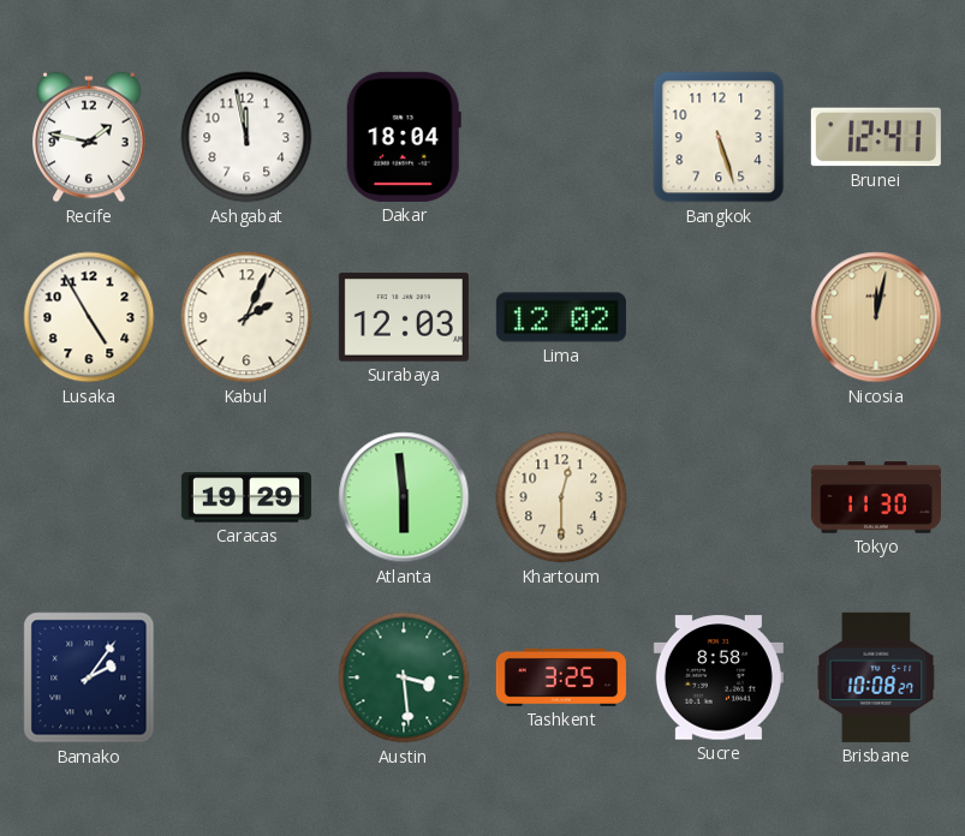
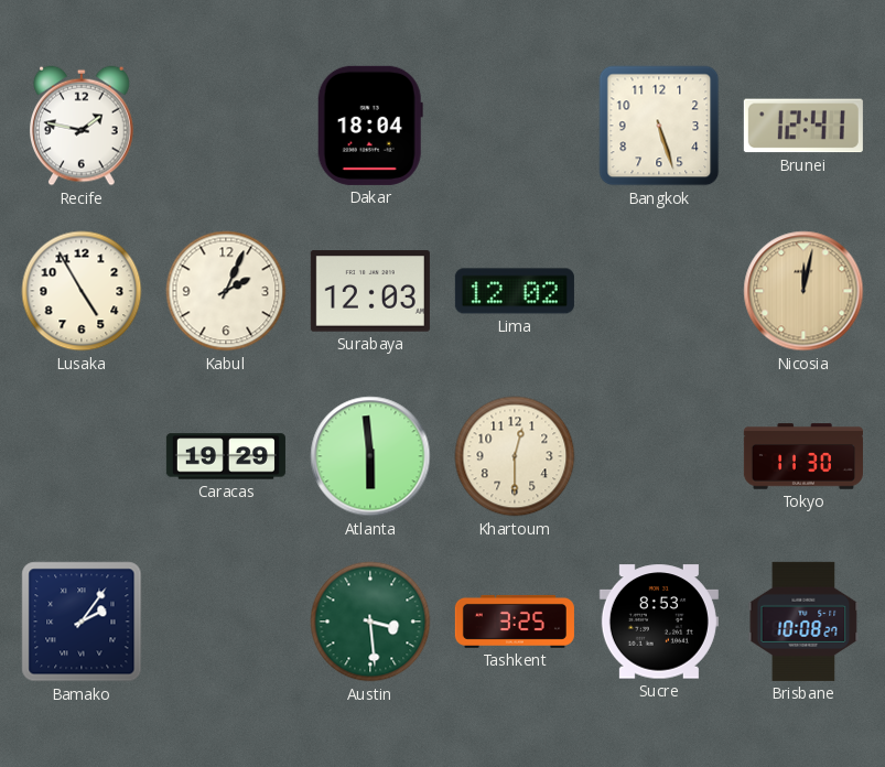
Ashgabat: 11:58 -> none (246, 137)
Sucre: 8:58 -> 8:53 (659, 622)
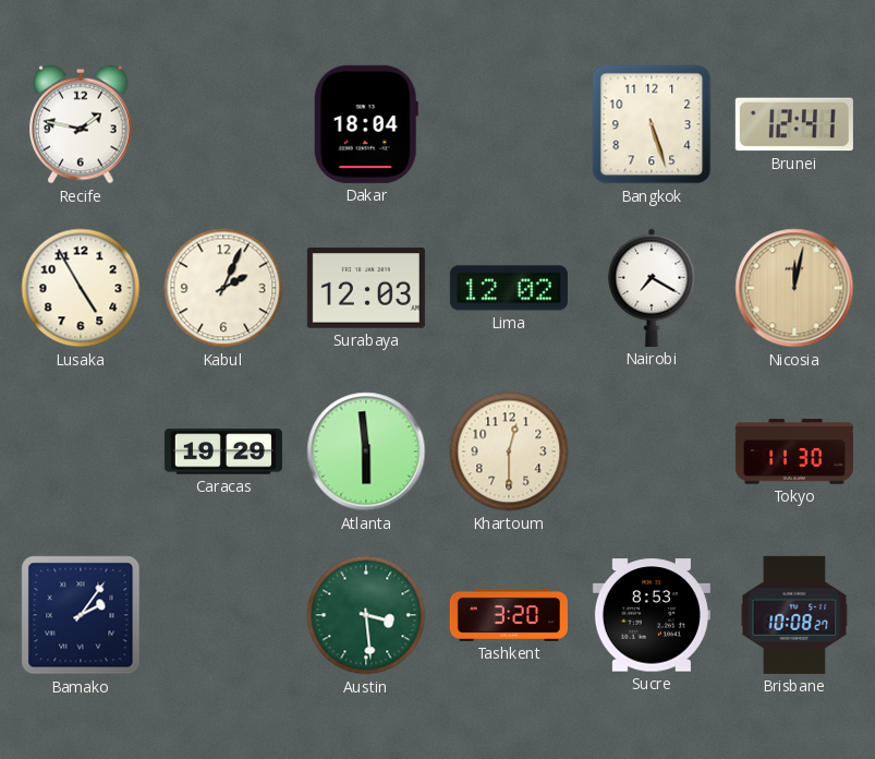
Nairobi: none -> 7:20 (652, 288)
Tashkent: 3:25 -> 3:20 (509, 615)
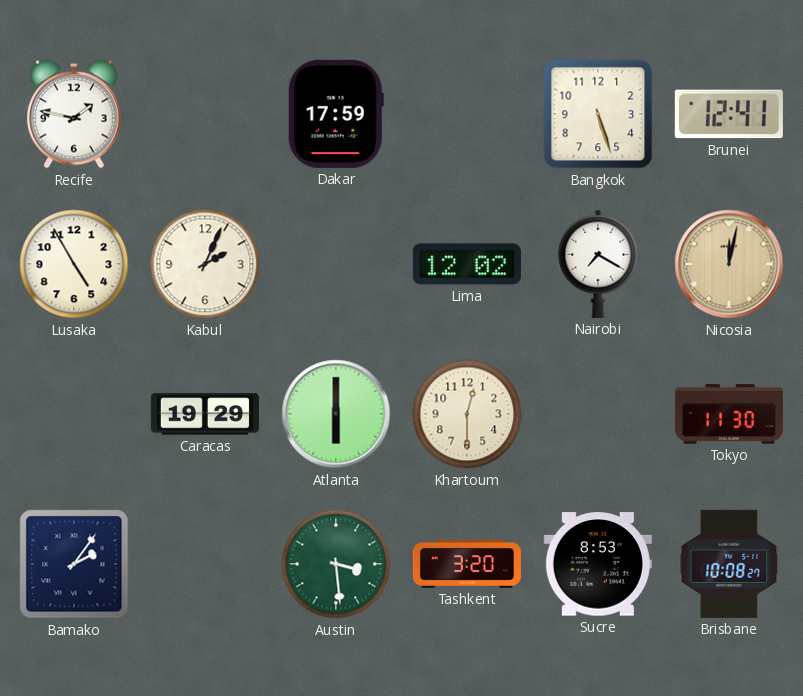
Dakar: 18:04 -> 17:59 (336, 114)
Surabaya: 12:03 -> none (366, 288)
Atlanta: 5:59 -> 6:00 (336, 414)
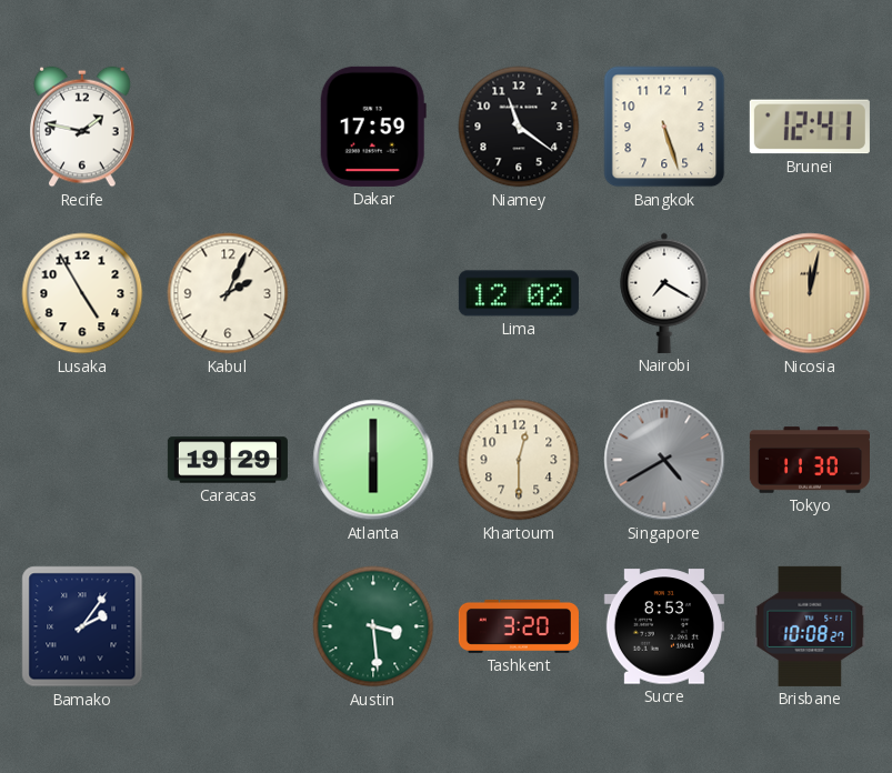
Niamey: none -> 11:21 (519, 127)
Singapore: none -> 4:40 (664, 460)
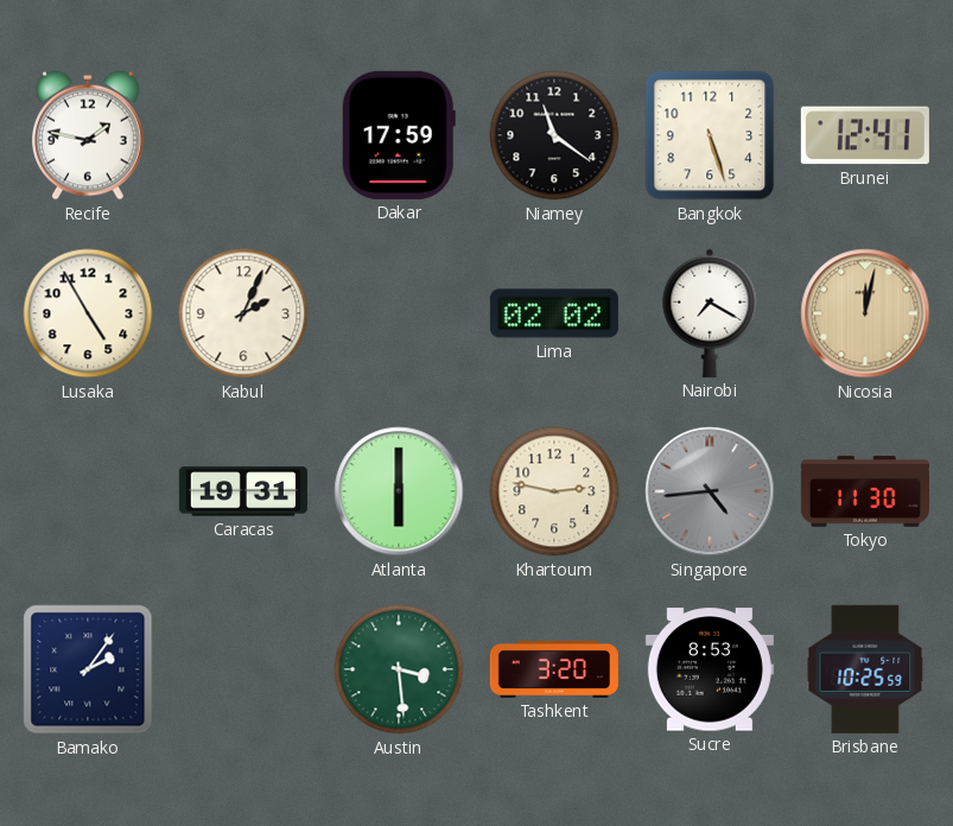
Lima: 12:02 -> 02:02 (554, 313)
Caracas: 19:29 -> 19:31 (243, 491)
Khartoum: 12:30 -> 2:47 (554, 491)
Singapore: 4:40 -> 4:44 (710, 491)
Brisbane: 10:08 -> 10:25 (865, 669)
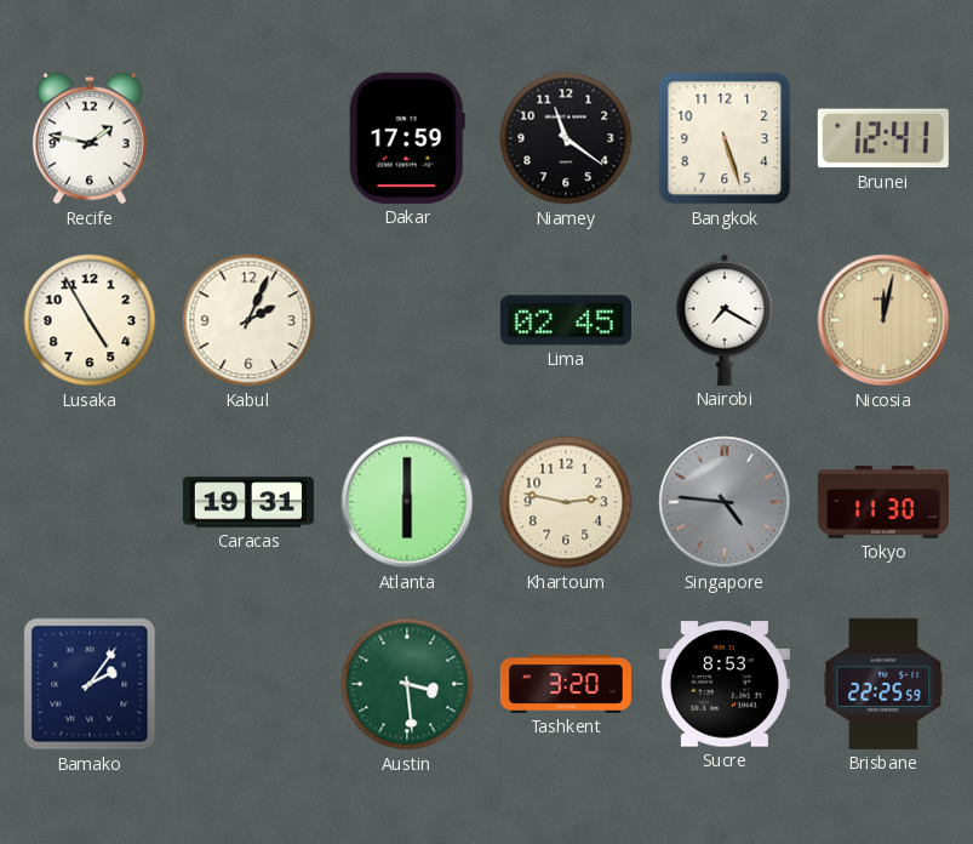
Lima: 02:02 -> 02:45 (566, 320)
Singapore: 4:44 -> 4:46 (725, 502)
Brisbane: 10:25 -> 22:25 (883, 684)
